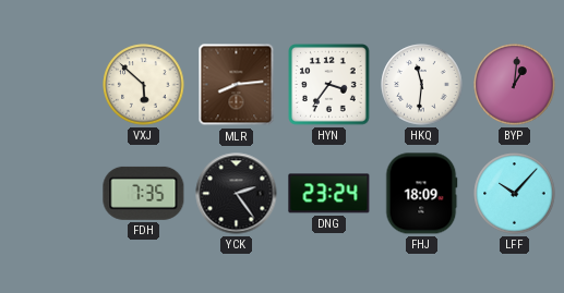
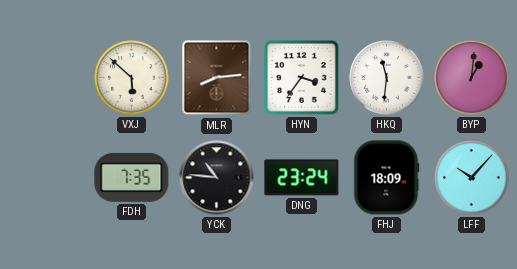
YCK: 2:24 -> 10:46 (217, 178)
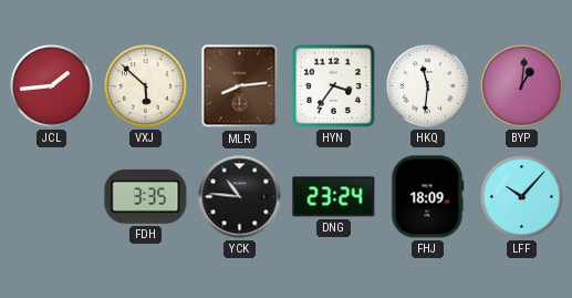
JCL: none -> 1:44 (52, 86)
FDH: 7:35 -> 3:35 (146, 196)
